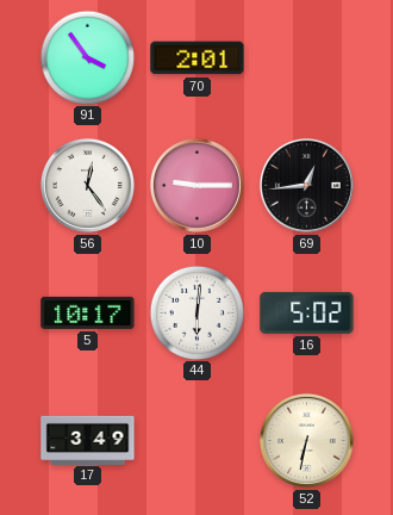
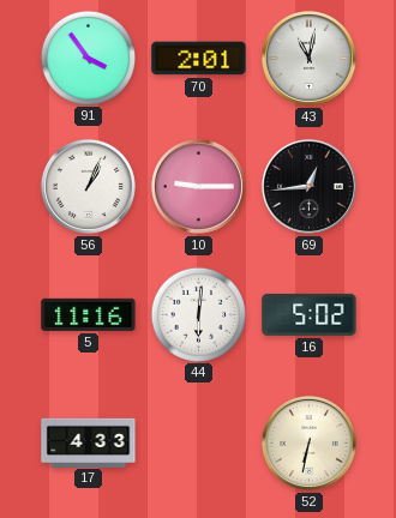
43: none -> 11:02 (308, 58)
56: 12:24 -> 1:04 (88, 186)
5: 10:17 -> 11:16 (89, 314)
17: 3:49 -> 4:33 (89, 442)
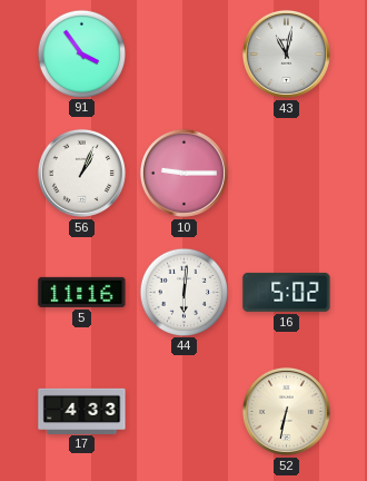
70: 2:01 -> none (199, 59)
69: 12:44 -> none (308, 186)
